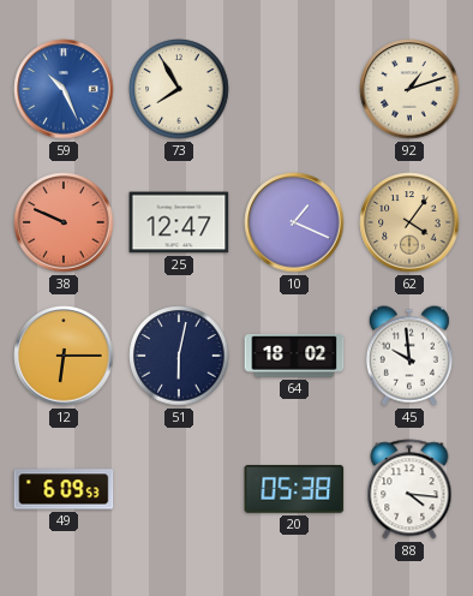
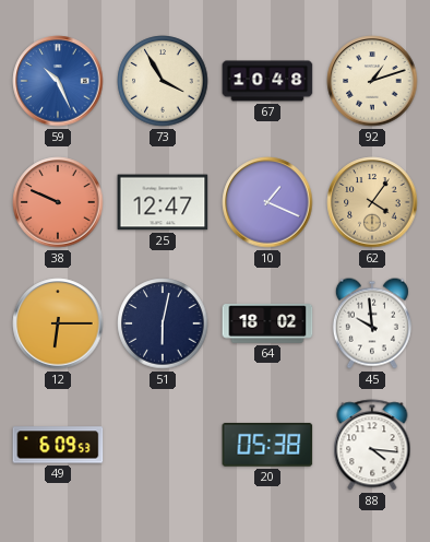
73: 7:55 -> 3:55 (163, 81)
67: none -> 10:48 (267, 81)
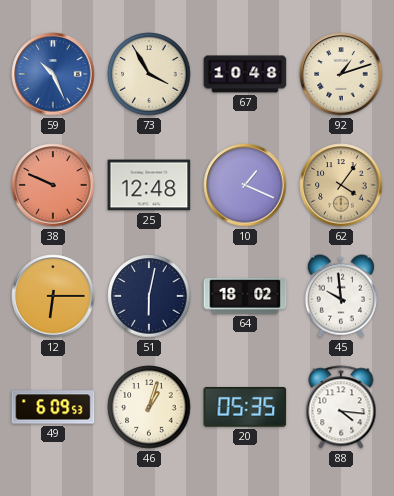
25: 12:47 -> 12:48 (149, 185)
46: none -> 1:03 (149, 407)
20: 05:38 -> 05:35 (245, 407)
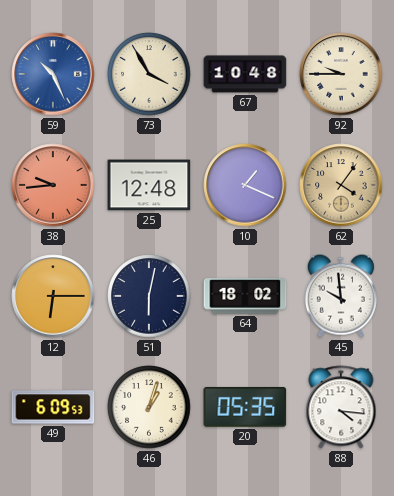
92: 1:12 -> 9:45 (341, 74)
38: 9:49 -> 9:44 (53, 185)
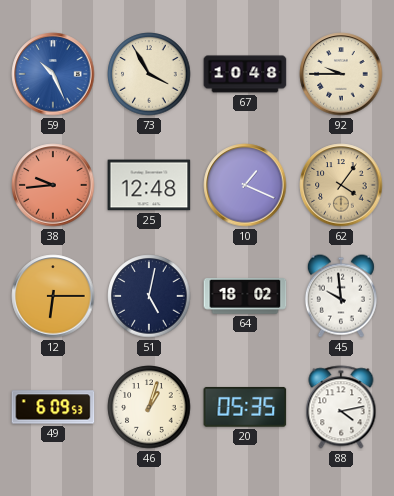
51: 6:02 -> 5:02 (149, 296)
88: 4:16 -> 4:13 (341, 407)
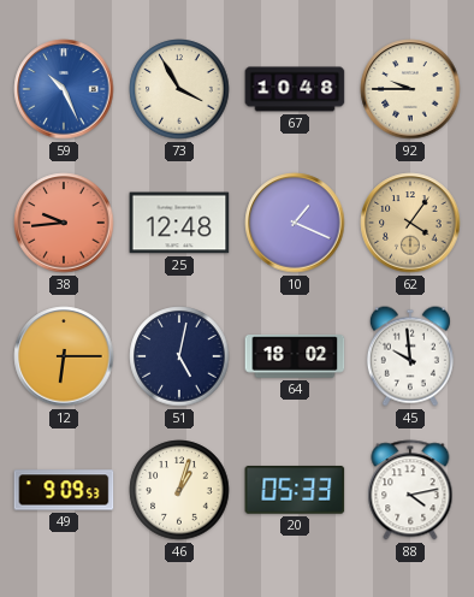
49: 6:09 -> 9:09 (64, 490)
20: 05:35 -> 05:33 (295, 490)
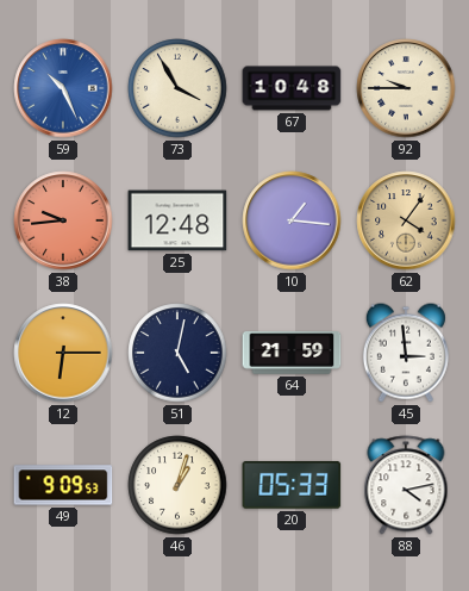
10: 1:19 -> 1:16 (292, 220)
64: 18:02 -> 21:59 (292, 353)
45: 9:59 -> 2:59 (406, 353)
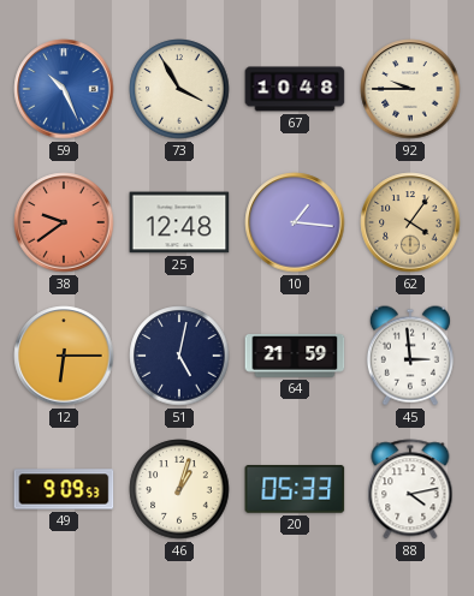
38: 9:44 -> 9:39 (64, 222)
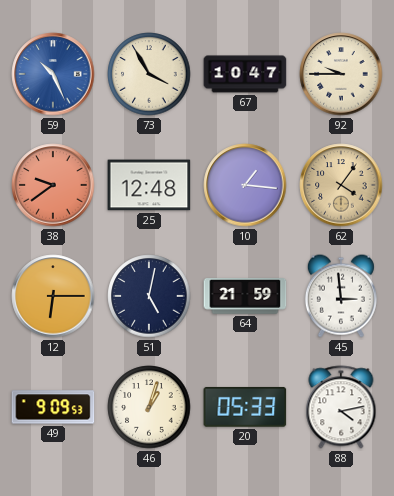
67: 10:48 -> 10:47 (245, 74)
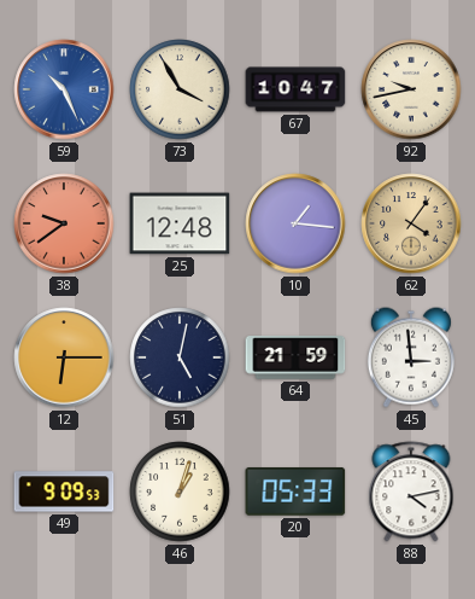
92: 9:45 -> 9:43 (411, 89)
